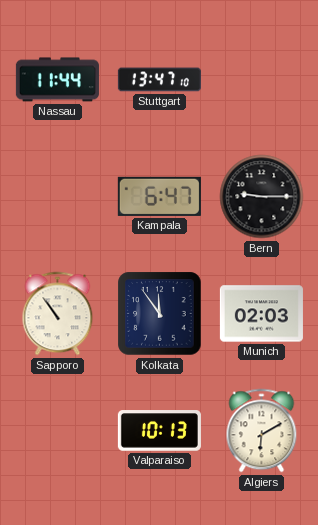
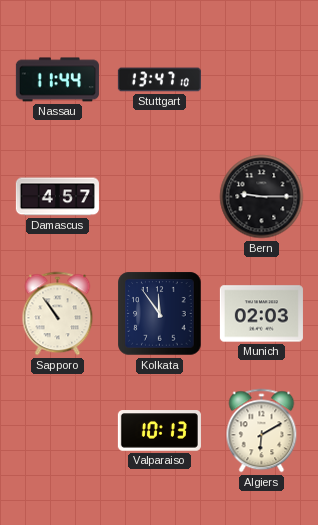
Damascus: none -> 4:57 (57, 197)
Kampala: 6:47 -> none (159, 196)
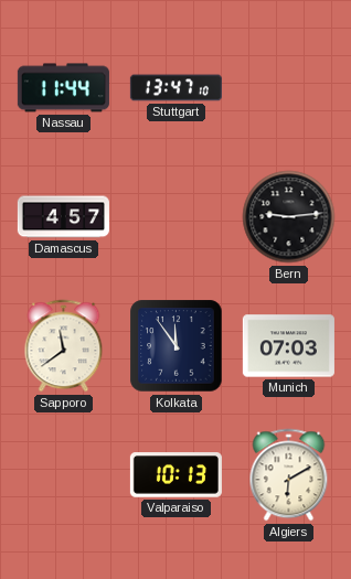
Bern: 9:15 -> 9:14 (289, 217)
Sapporo: 10:54 -> 11:39 (64, 346)
Munich: 02:03 -> 07:03 (288, 346)
